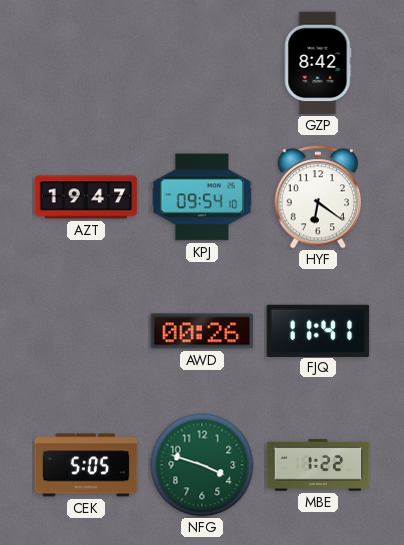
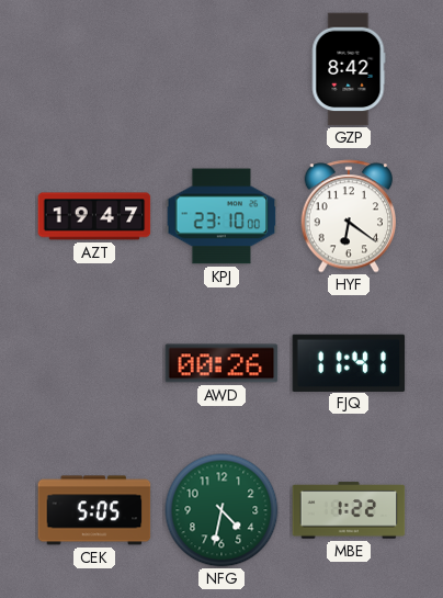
KPJ: 09:54 -> 23:10 (222, 216)
NFG: 3:48 -> 4:32 (222, 510)
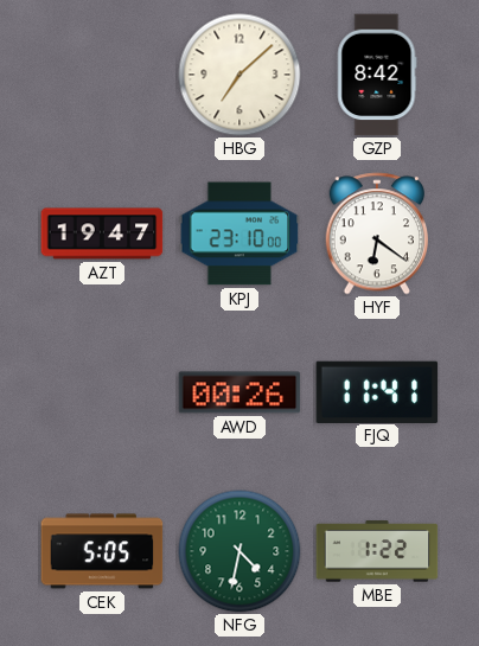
HBG: none -> 7:08 (239, 75)
